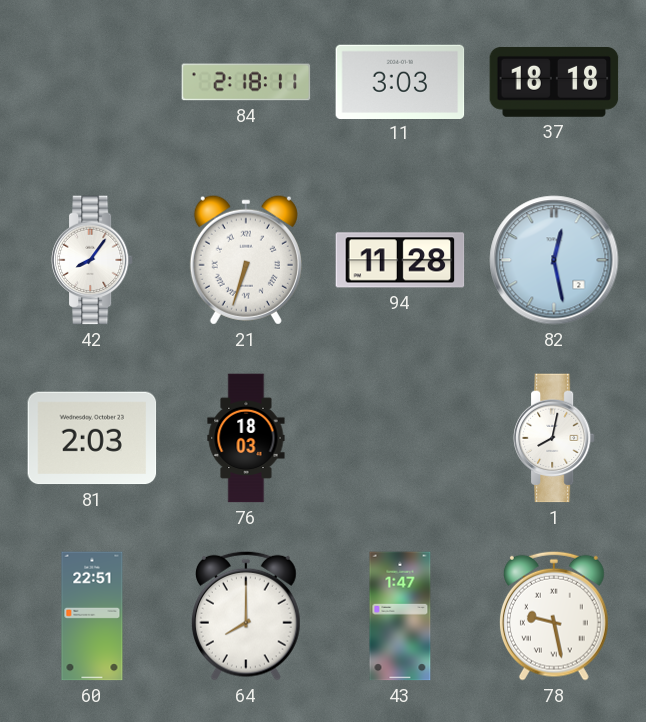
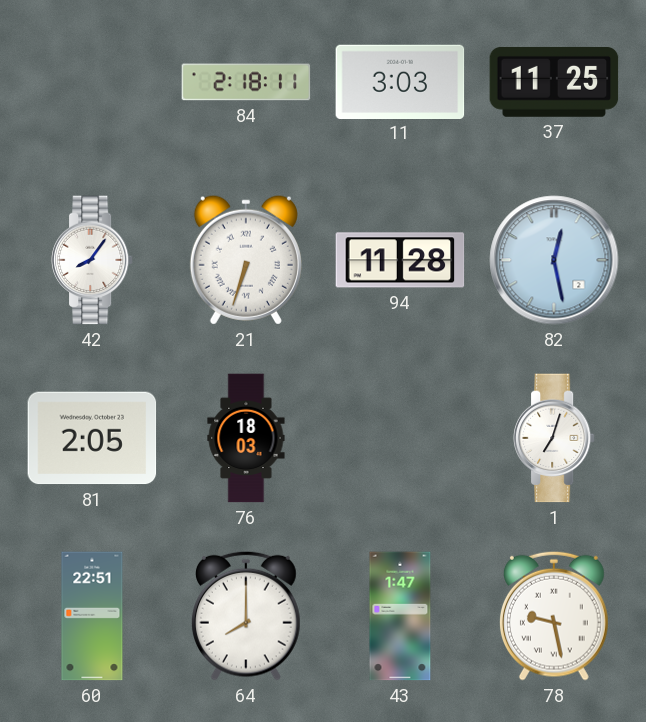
37: 18:18 -> 11:25 (554, 82)
81: 2:03 -> 2:05 (92, 438)
1: 8:02 -> 7:03 (554, 438)
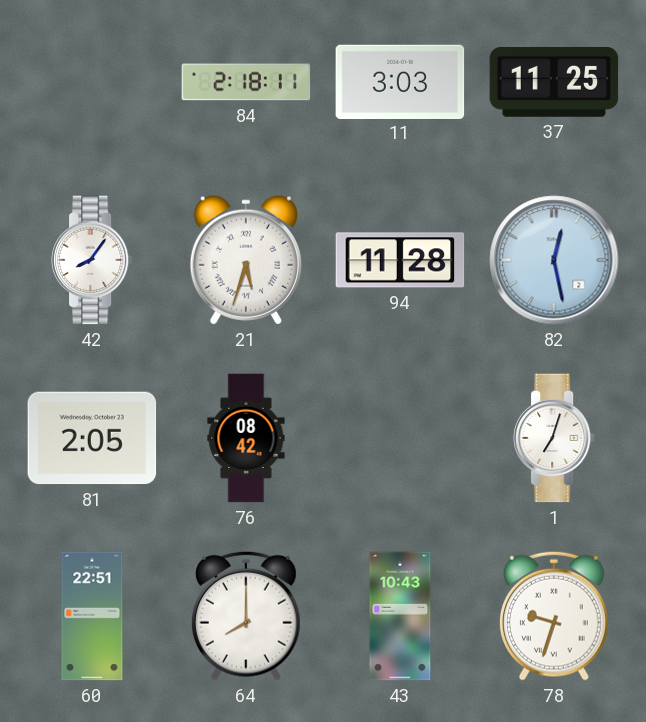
21: 6:33 -> 5:33 (246, 260)
76: 18:03 -> 08:42 (246, 438)
43: 1:47 -> 10:43 (400, 616)
78: 9:28 -> 9:33 (554, 616)
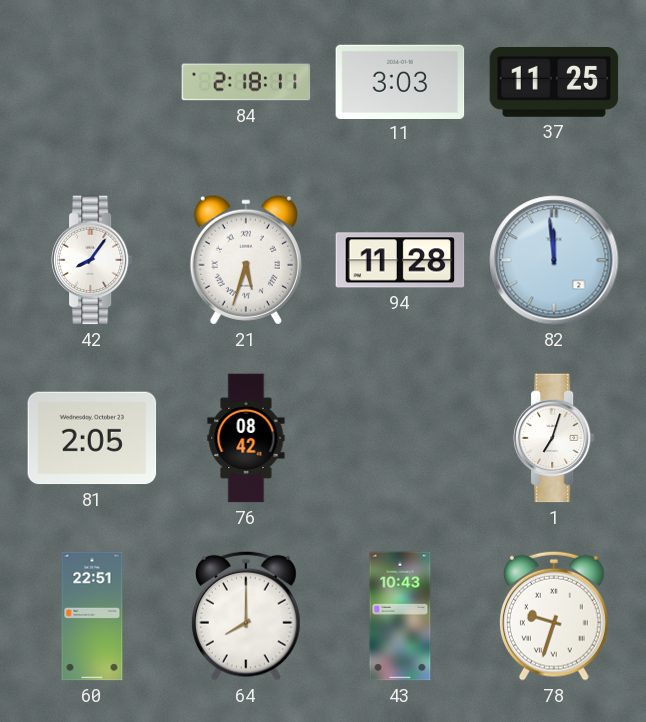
82: 12:28 -> 11:59 (554, 260)
